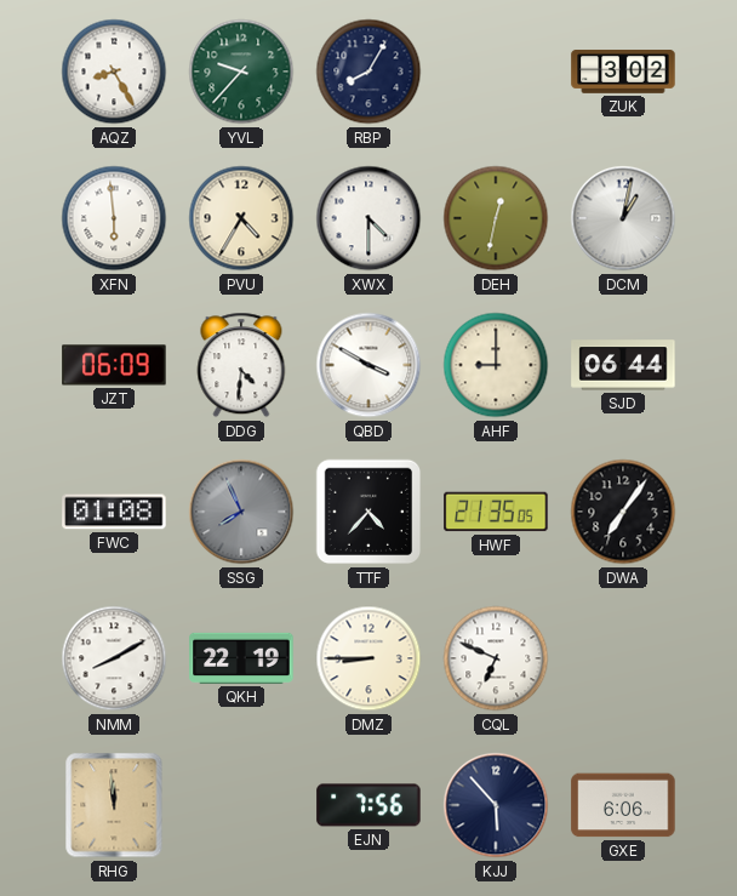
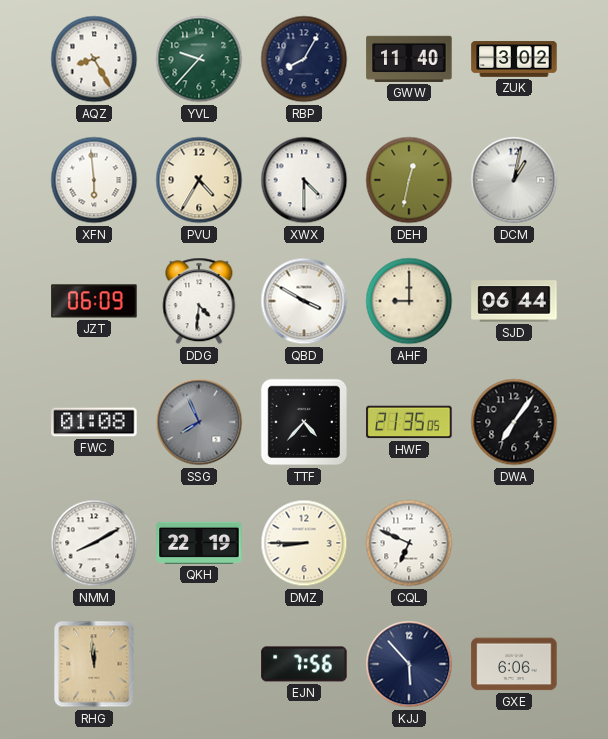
GWW: none -> 11:40 (409, 59)
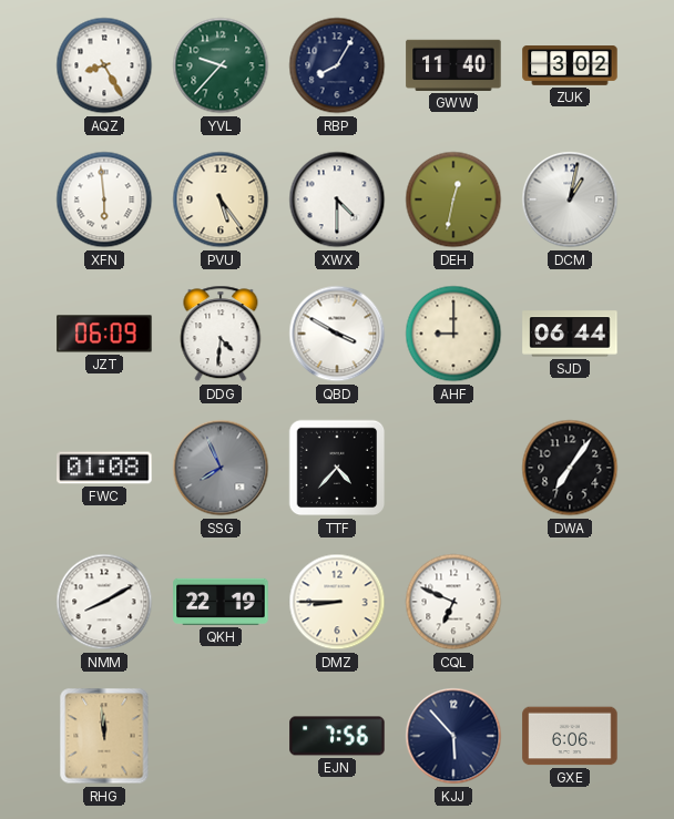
PVU: 4:35 -> 5:24 (221, 199)
HWF: 21:35 -> none (409, 422)
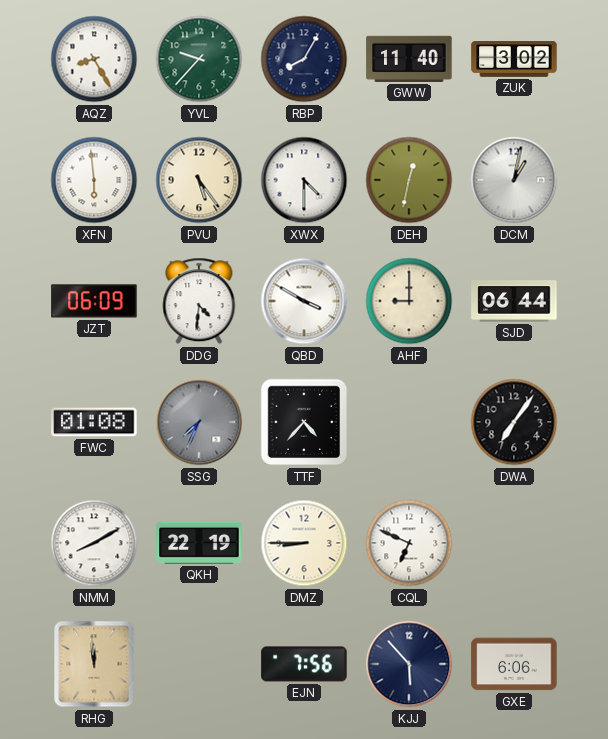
SSG: 7:56 -> 7:34 (199, 422)
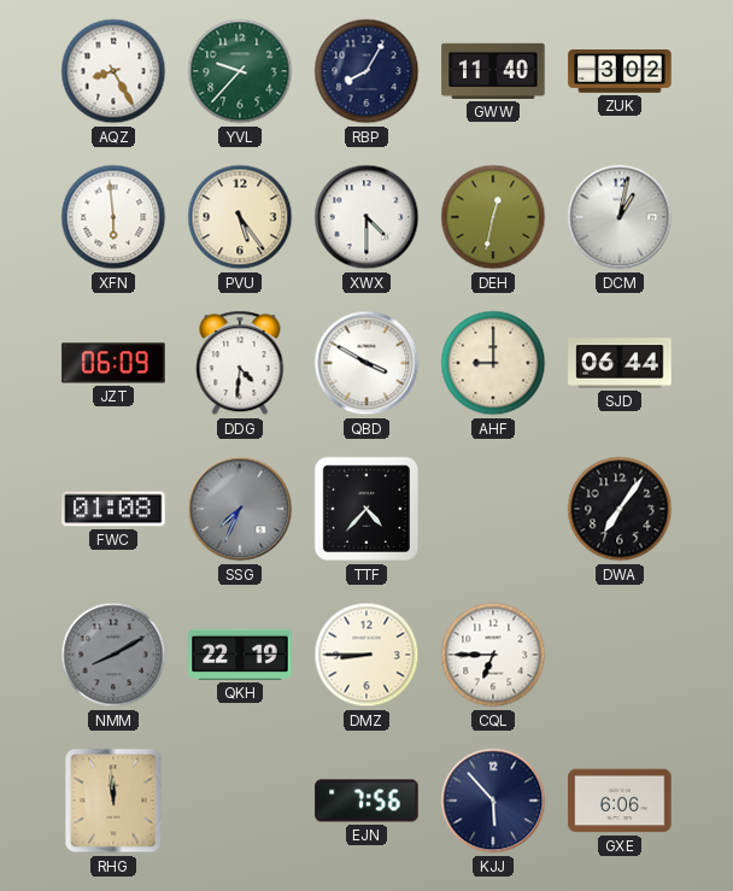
NMM dial: white -> grey (113, 655)
CQL: 6:49 -> 6:45 (493, 655)
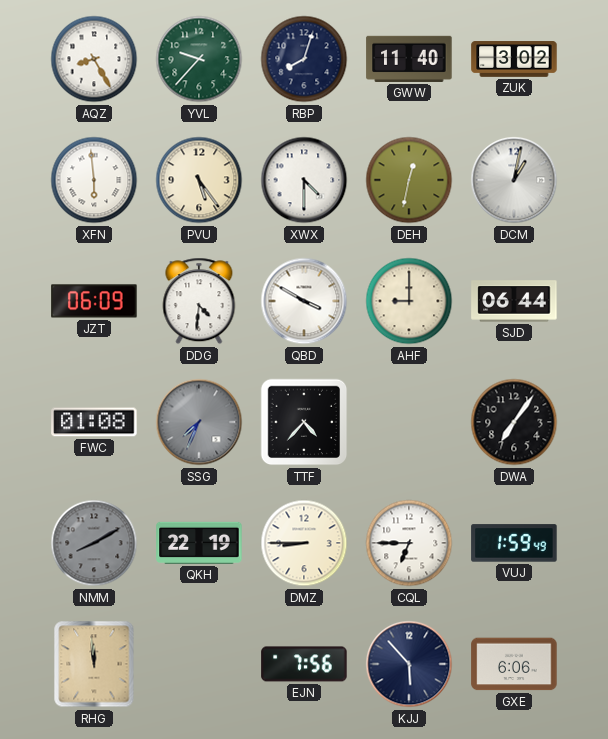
RBP: 8:05 -> 8:03 (304, 59)
VUJ: none -> 1:59 (514, 543)
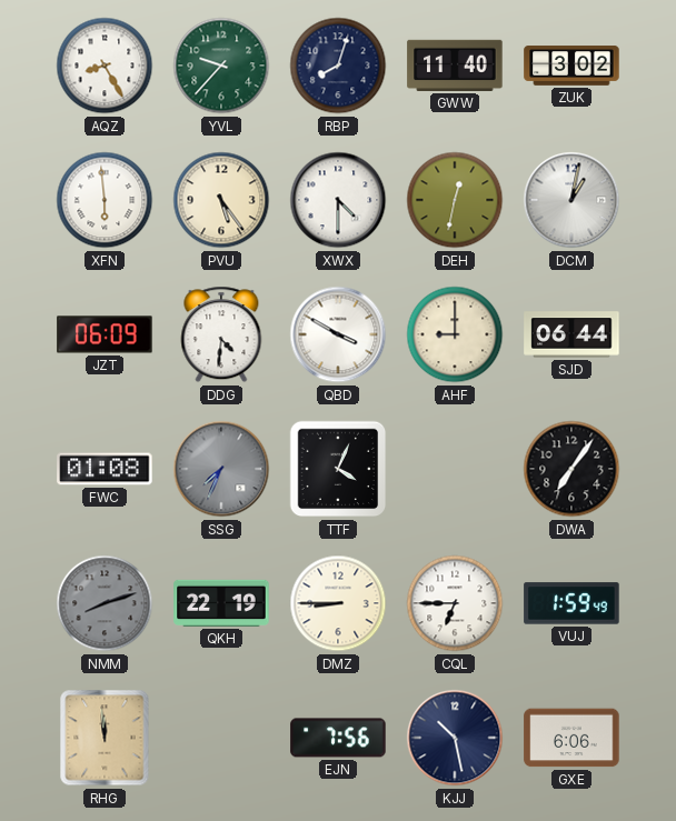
TTF: 4:37 -> 4:04 (338, 469)
NMM: 8:10 -> 8:12 (105, 603)
KJJ: 5:53 -> 10:28 (455, 738)
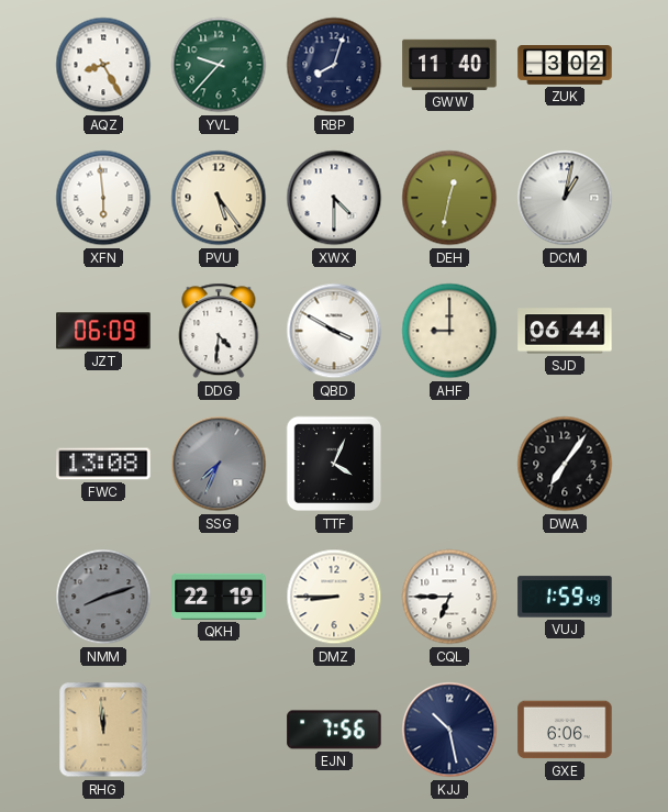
FWC: 01:08 -> 13:08 (103, 464)
